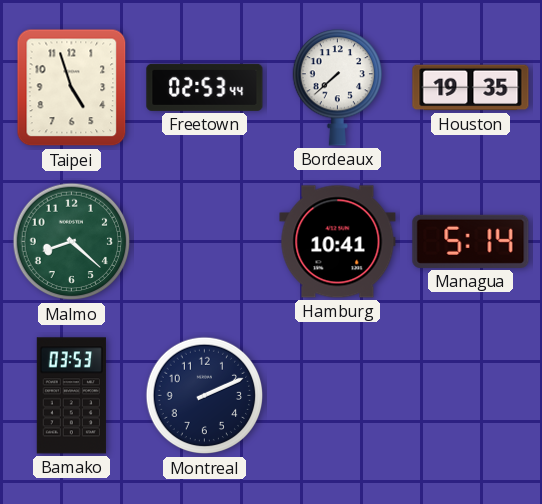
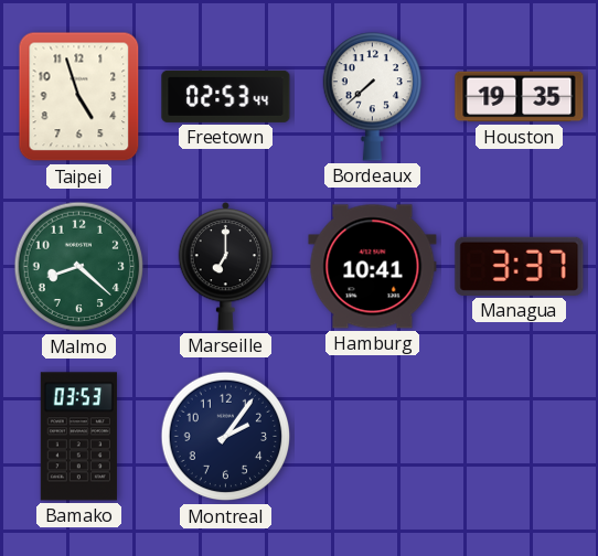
Marseille: none -> 7:00 (226, 266)
Managua: 5:14 -> 3:37 (520, 266)
Montreal: 2:11 -> 2:06 (226, 437)
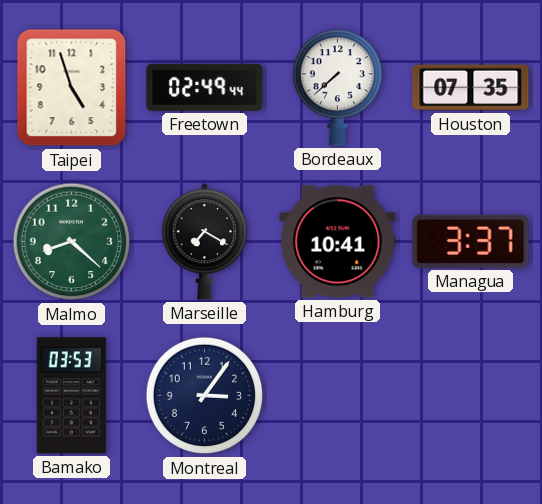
Freetown: 02:53 -> 02:49 (205, 87)
Houston: 19:35 -> 07:35 (471, 88)
Marseille: 7:00 -> 7:20 (205, 241)
Montreal: 2:06 -> 3:06 (205, 396)
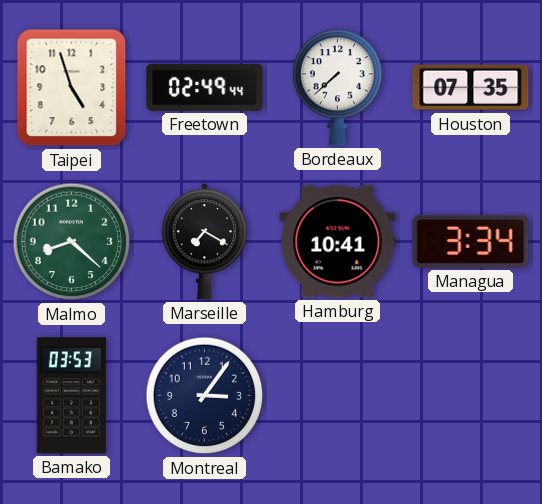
Managua: 3:37 -> 3:34 (471, 241)
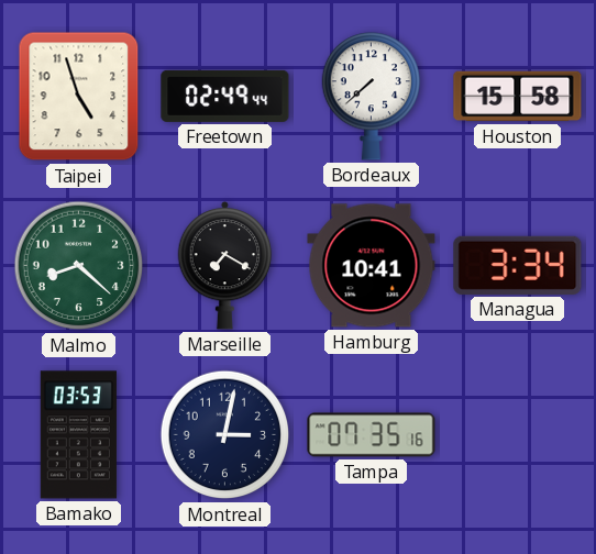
Houston: 07:35 -> 15:58 (518, 97)
Montreal: 3:06 -> 3:02 (225, 435)
Tampa: none -> 07:35 (372, 435)
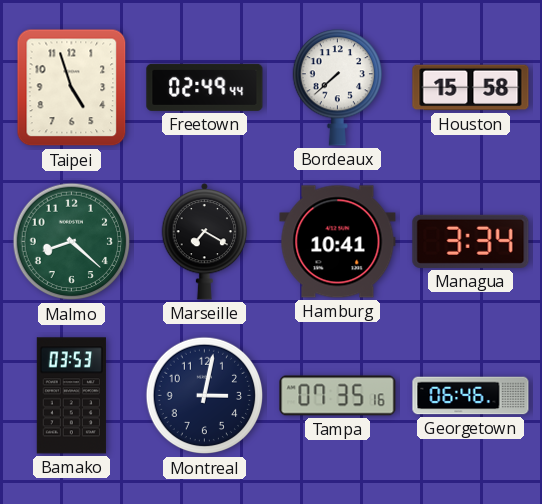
Georgetown: none -> 06:46 (471, 396)
